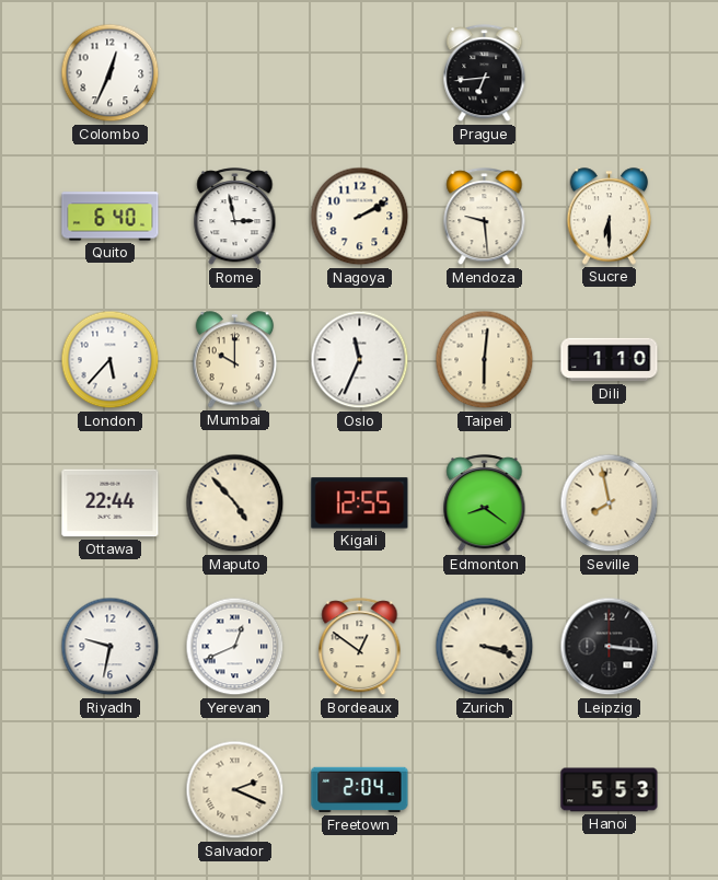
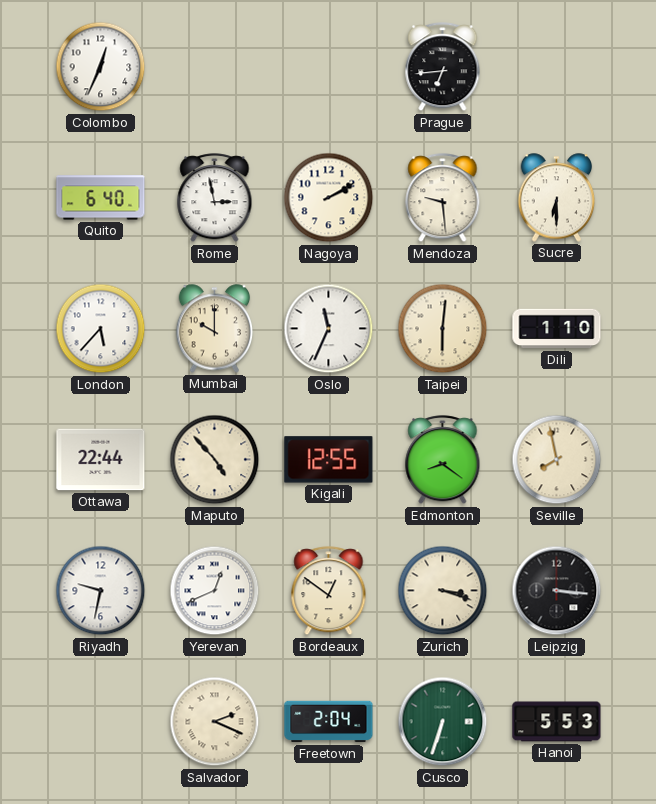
Cusco: none -> 6:33 (443, 722)
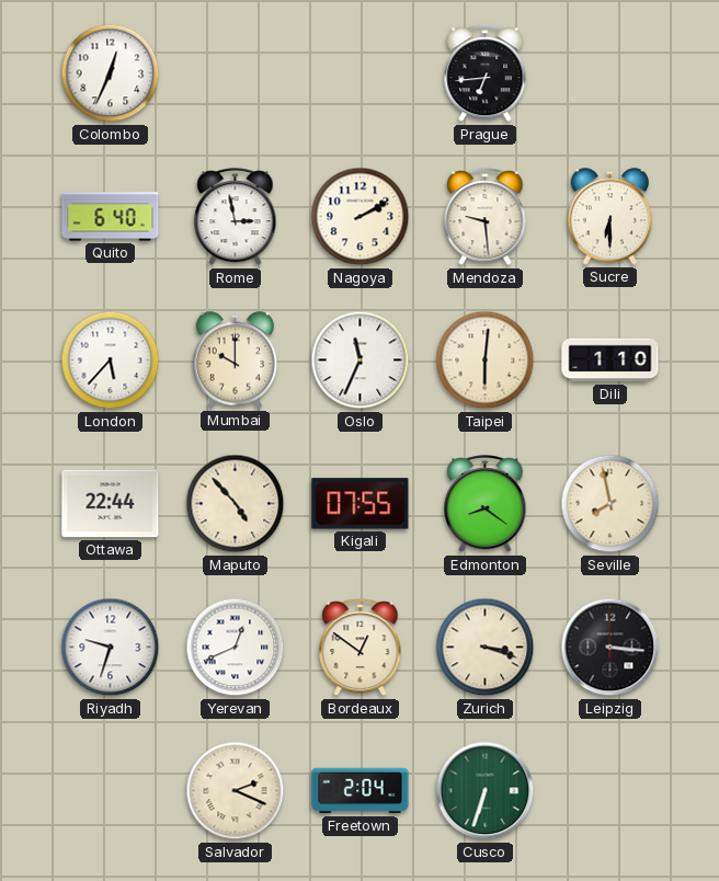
Kigali: 12:55 -> 07:55 (361, 504)
Riyadh: 9:32 -> 9:33 (111, 648)
Hanoi: 5:53 -> none (557, 722)
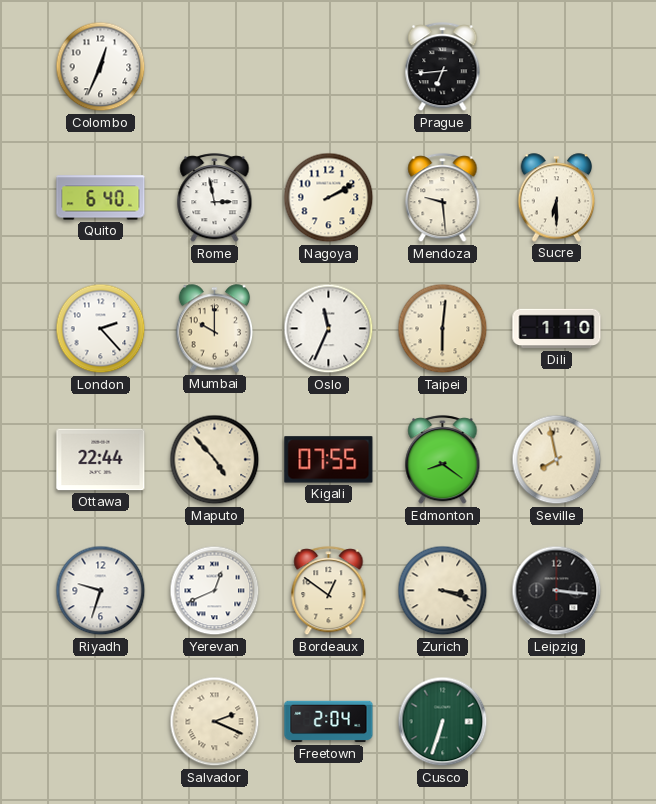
London: 5:37 -> 2:23 (101, 329)
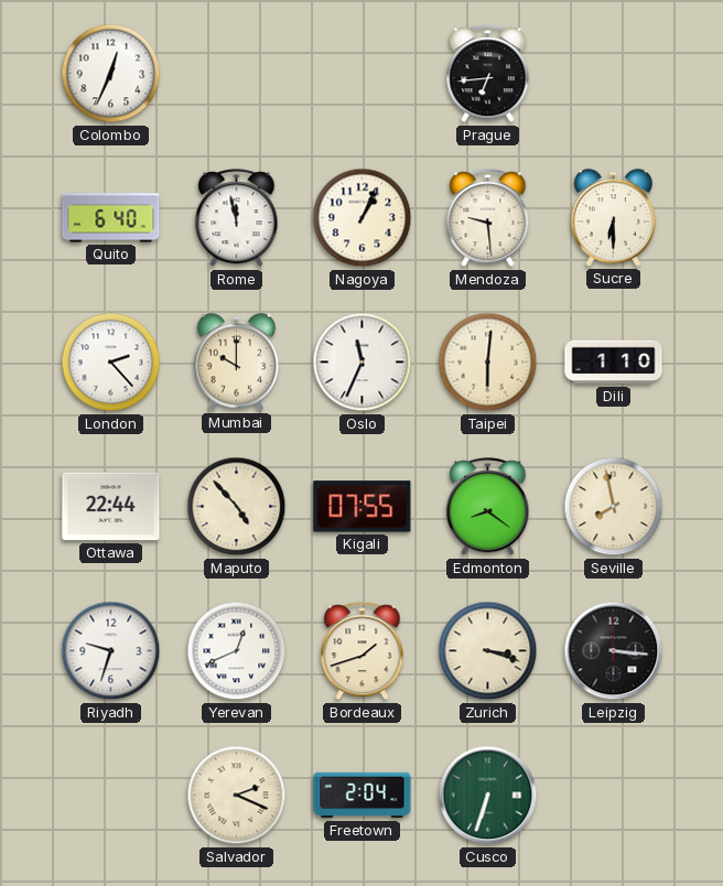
Rome: 2:58 -> 11:58 (237, 218)
Nagoya: 2:10 -> 1:04 (363, 218)
Bordeaux: 12:51 -> 1:42 (363, 651)
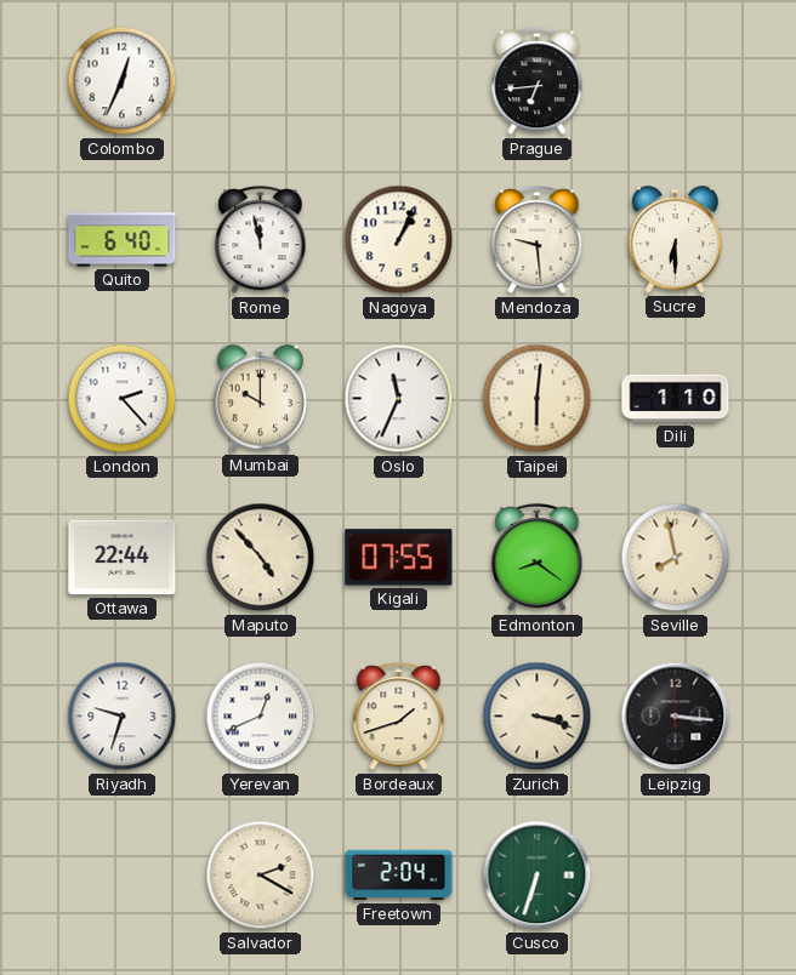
Salvador: 2:19 -> 2:20 (261, 876)
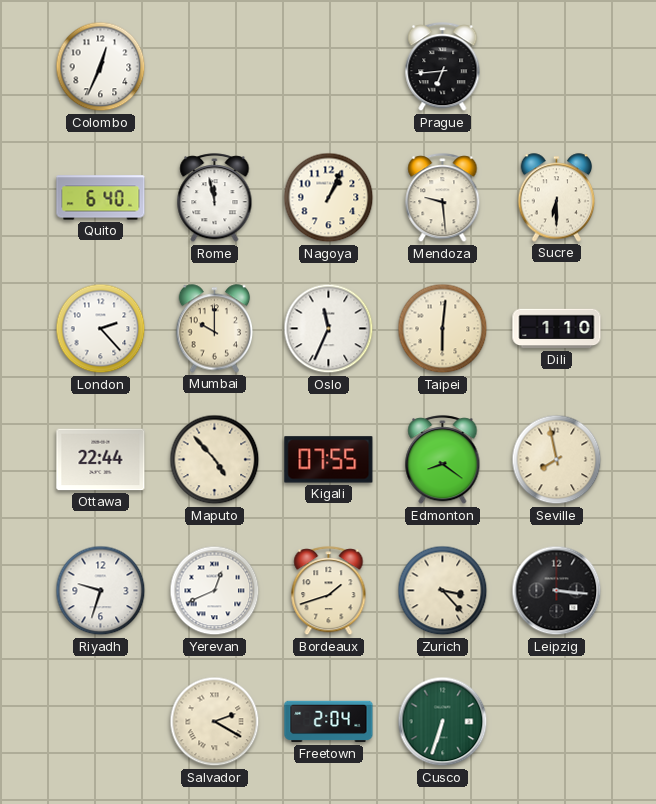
Zurich: 3:18 -> 3:23 (443, 591)
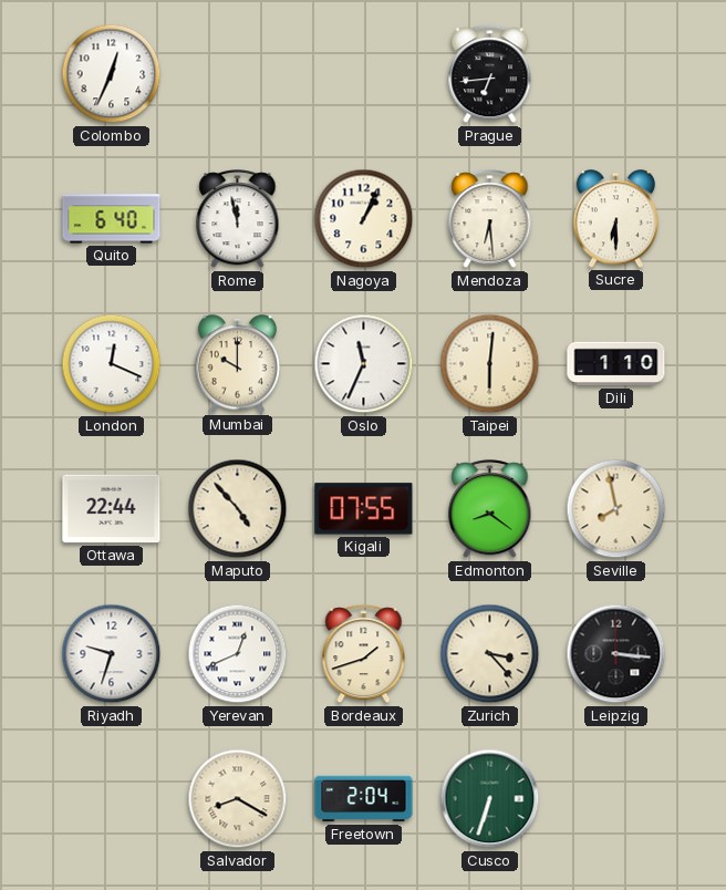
Mendoza: 9:29 -> 6:29 (490, 219)
London: 2:23 -> 12:19 (112, 364)
Salvador: 2:20 -> 8:20 (238, 799)
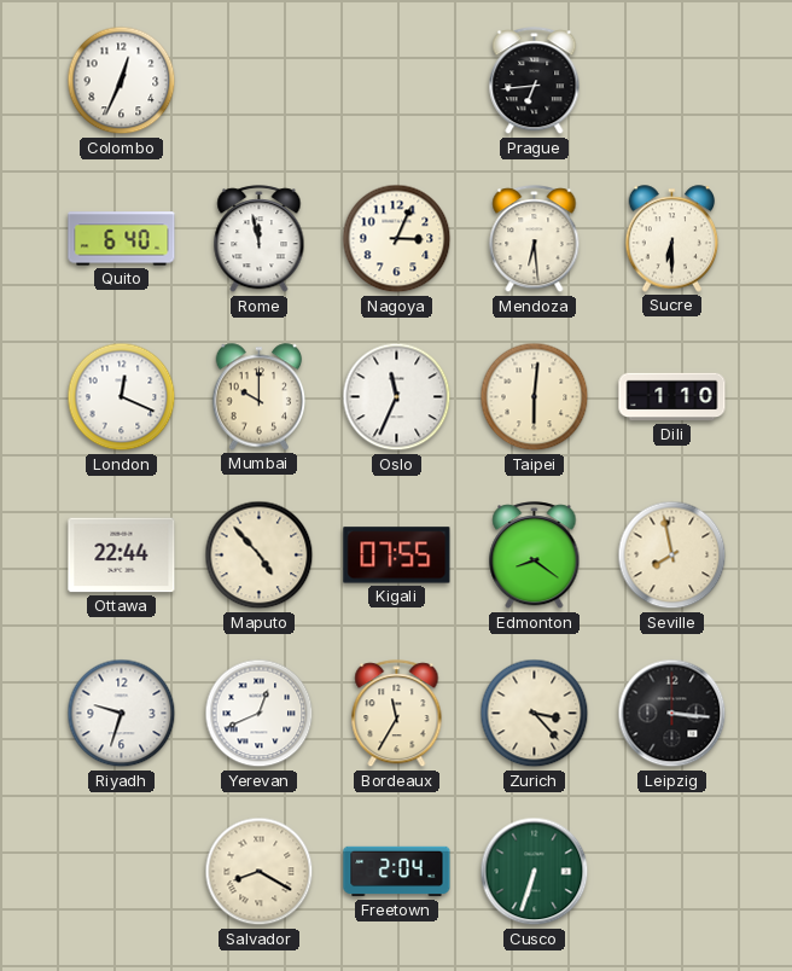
Nagoya: 1:04 -> 3:04 (397, 239)
Bordeaux: 1:42 -> 11:35 (397, 714)
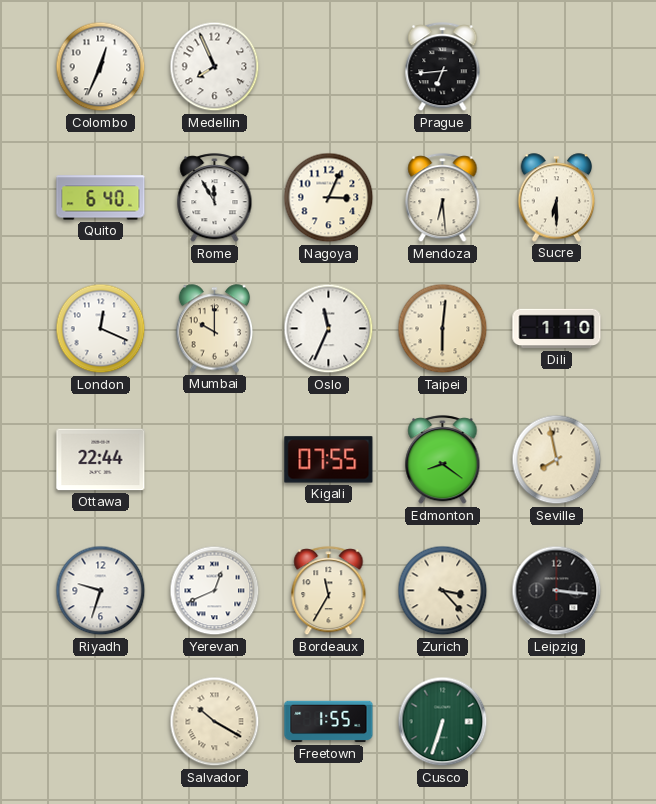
Medellin: none -> 7:56 (215, 67)
Rome: 11:58 -> 11:55 (215, 198)
Maputo: 4:53 -> none (260, 556)
Salvador: 8:20 -> 10:20 (215, 722)
Freetown: 2:04 -> 1:55 (329, 722)
